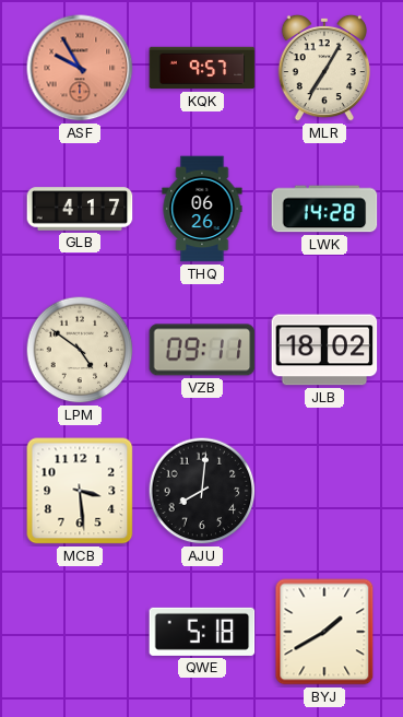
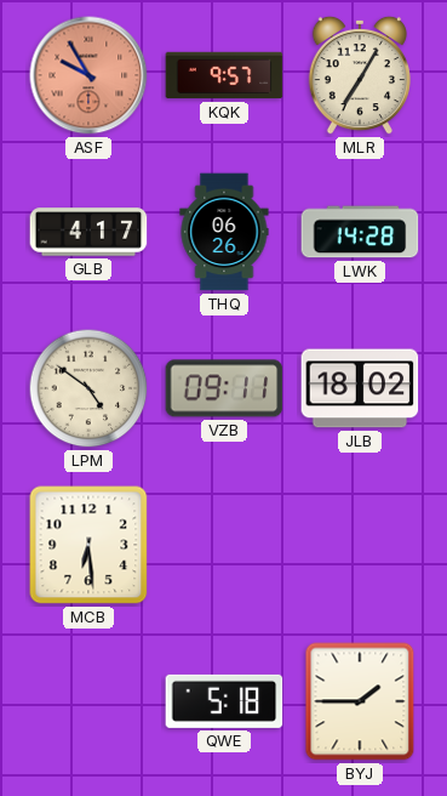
MCB: 3:29 -> 6:29 (88, 545)
AJU: 8:01 -> none (202, 491)
BYJ: 1:40 -> 1:45 (360, 701)
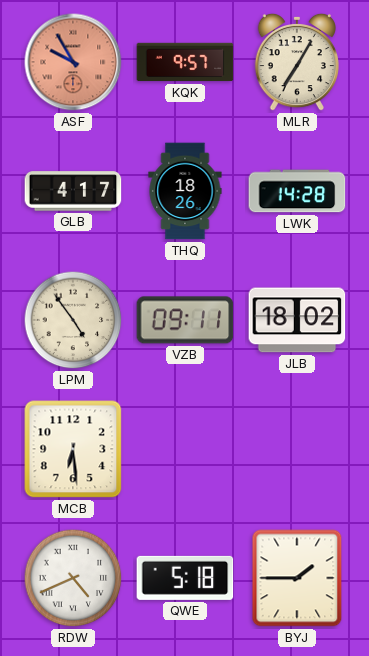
THQ: 06:26 -> 18:26 (185, 191)
LPM: 4:51 -> 4:54 (73, 320)
RDW: none -> 4:41 (73, 578)
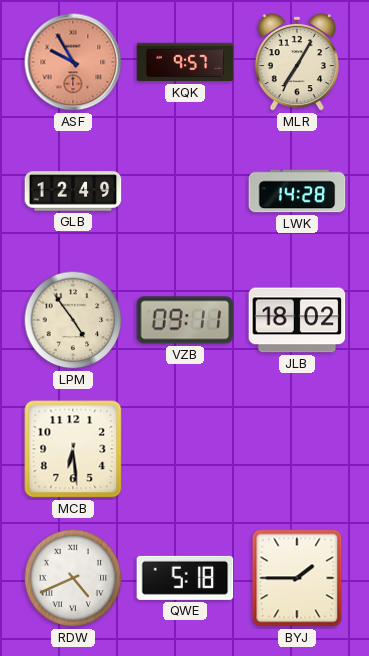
GLB: 4:17 -> 12:49 (73, 191)
THQ: 18:26 -> none (185, 191)
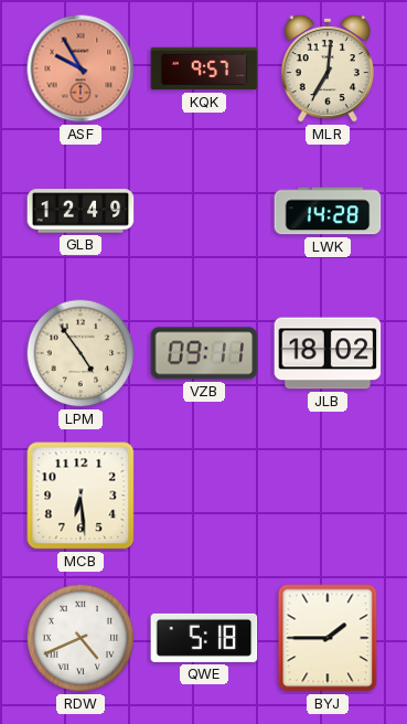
MLR: 7:05 -> 7:01 (328, 68)
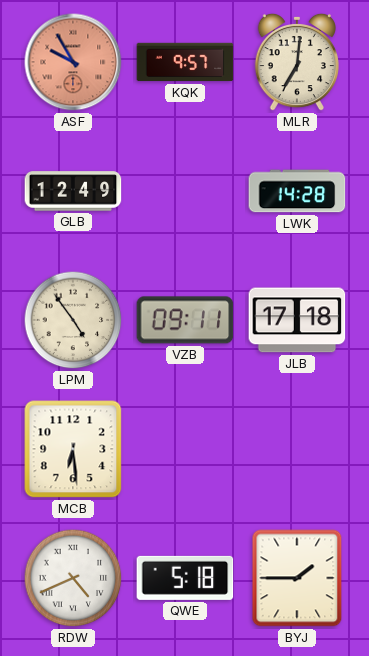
JLB: 18:02 -> 17:18 (297, 320)
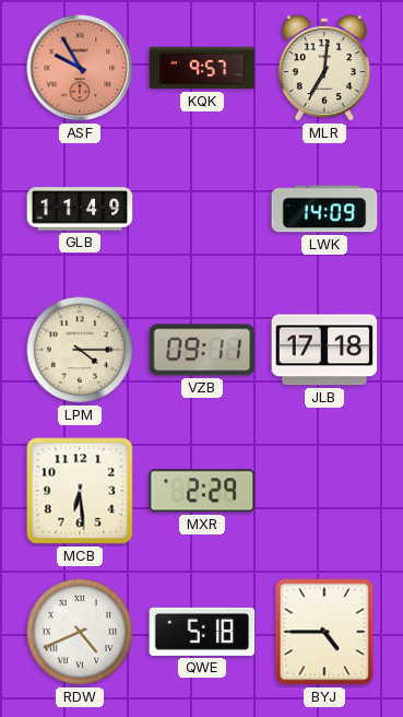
GLB: 12:49 -> 11:49 (80, 209)
LWK: 14:28 -> 14:09 (324, 209)
LPM: 4:54 -> 4:15 (80, 350)
MXR: none -> 2:29 (202, 491)
BYJ: 1:45 -> 4:45 (324, 632)
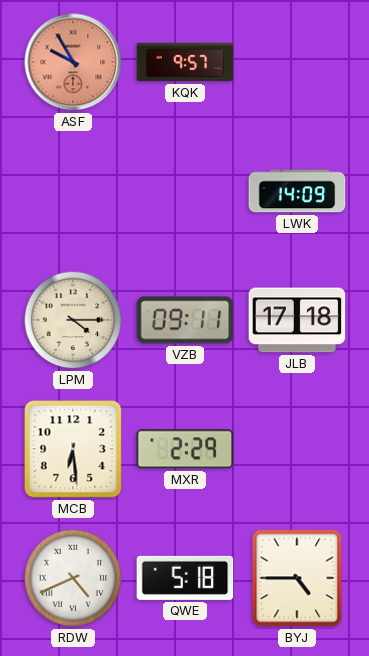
MLR: 7:01 -> none (324, 68)
GLB: 11:49 -> none (80, 209)
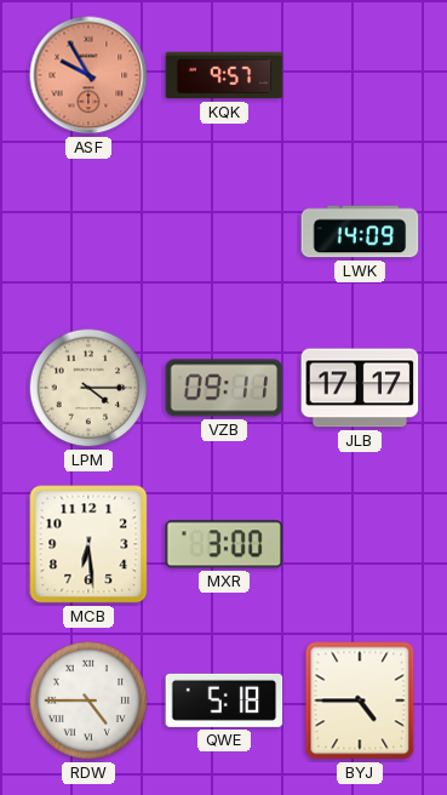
JLB: 17:18 -> 17:17 (360, 388)
MXR: 2:29 -> 3:00 (224, 544)
RDW: 4:41 -> 4:45 (88, 700)
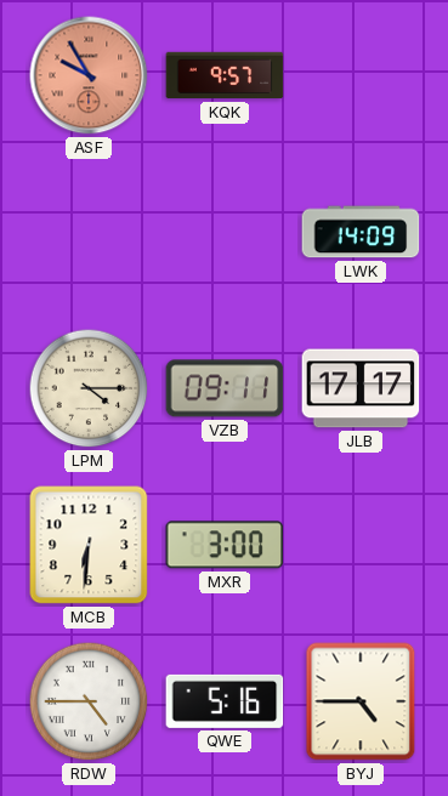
MCB: 6:29 -> 6:31 (89, 545)
QWE: 5:18 -> 5:16 (225, 701)
